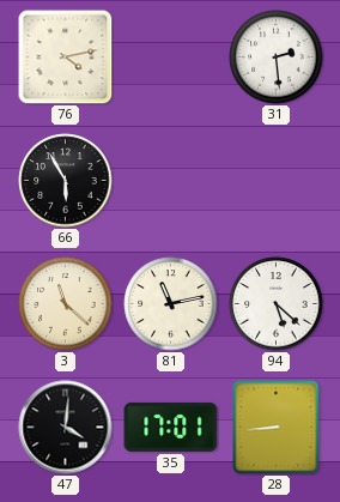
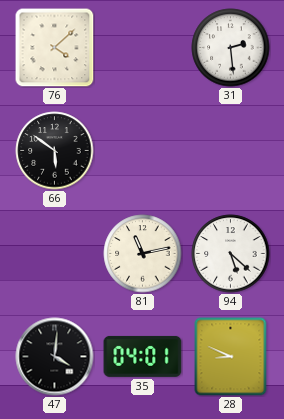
76: 4:13 -> 4:08 (55, 48)
66: 5:55 -> 5:51 (55, 151)
3: 11:22 -> none (66, 304)
35: 17:01 -> 04:01 (143, 356)
28: 8:44 -> 8:49 (231, 357)
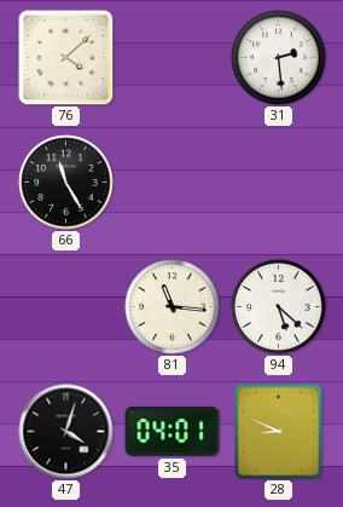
66: 5:51 -> 11:25 (66, 183)
81: 11:13 -> 11:16 (173, 307)
47: 4:01 -> 4:03 (66, 432)
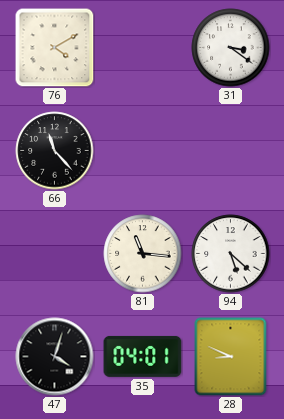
76: 4:08 -> 4:10 (55, 48)
31: 2:29 -> 3:21 (231, 48)
66: 11:25 -> 11:23 (55, 151)
